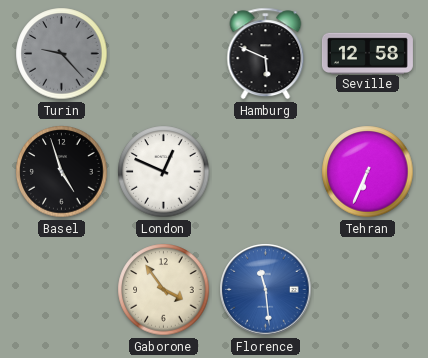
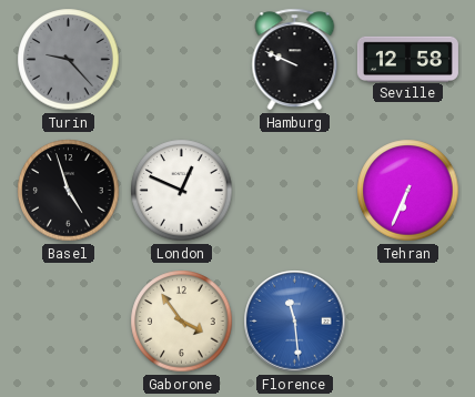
Hamburg: 5:49 -> 9:49 (295, 60)
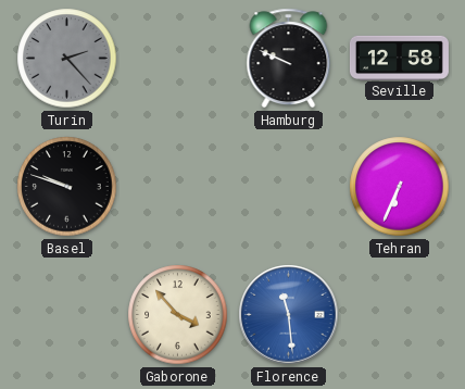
Turin: 9:23 -> 2:23 (67, 59)
Basel: 4:57 -> 9:48 (67, 187)
London: 12:49 -> none (182, 191)
Gaborone: 3:54 -> 3:53 (178, 315)
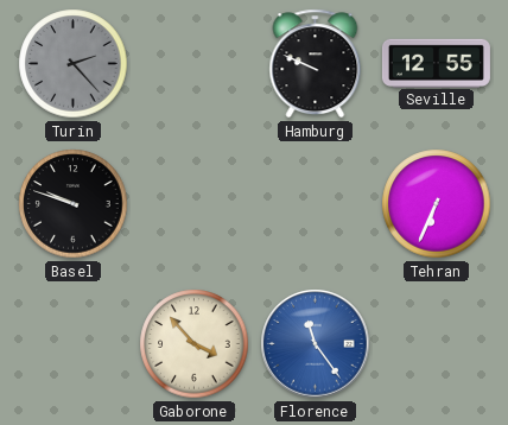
Seville: 12:58 -> 12:55 (436, 63)
Florence: 11:29 -> 11:24 (316, 344)
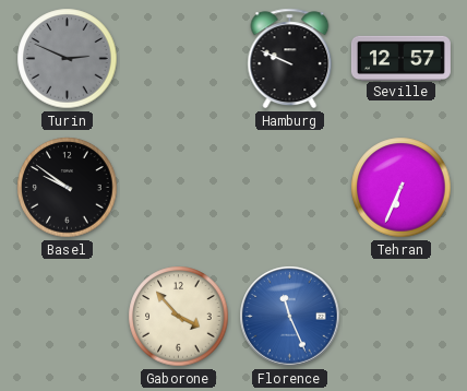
Turin: 2:23 -> 2:49 (68, 59)
Seville: 12:55 -> 12:57 (400, 58)
Basel: 9:48 -> 9:51 (68, 188)
Florence: 11:24 -> 11:26 (290, 317)
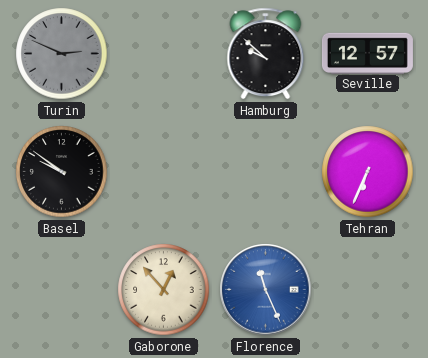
Hamburg: 9:49 -> 9:52 (266, 54)
Gaborone: 3:53 -> 12:53 (164, 290)
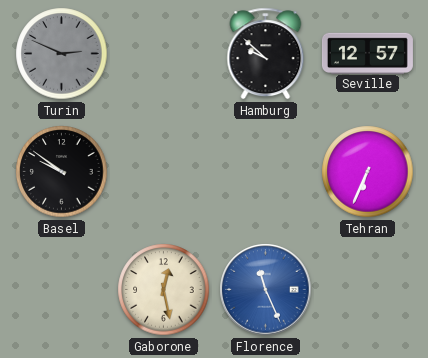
Gaborone: 12:53 -> 12:28 (164, 290)
